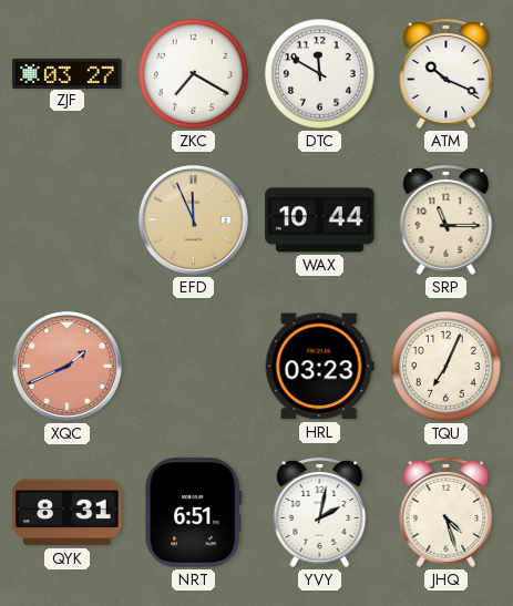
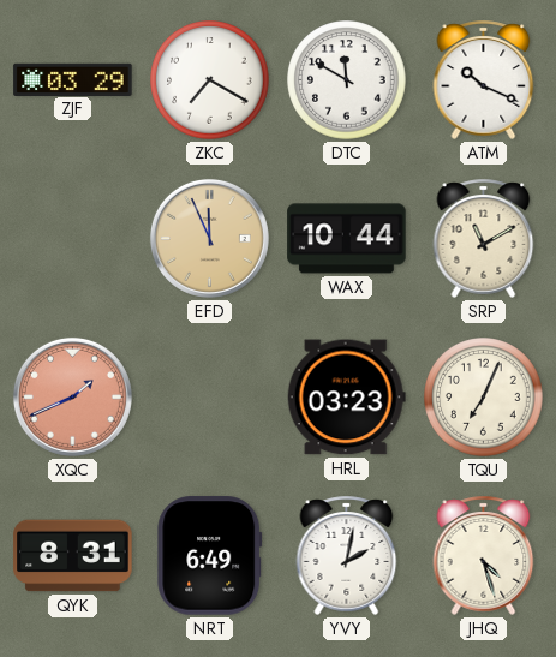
ZJF: 03:27 -> 03:29 (73, 79)
SRP: 11:15 -> 11:10 (484, 238)
NRT: 6:51 -> 6:49 (210, 556)
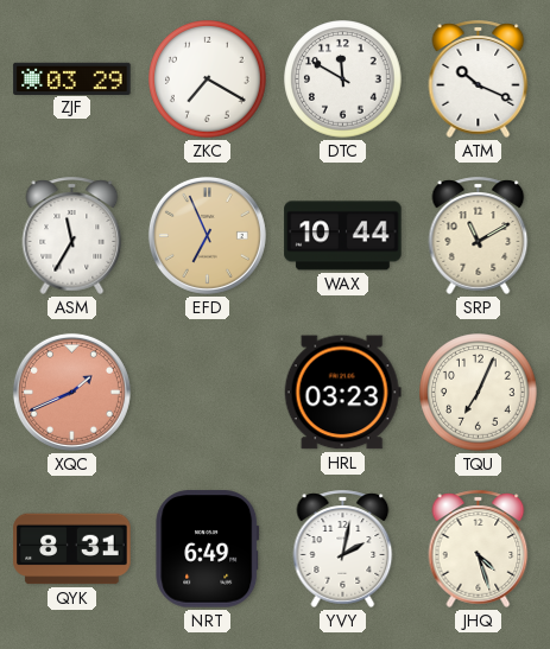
ASM: none -> 11:35 (72, 235)
EFD: 11:56 -> 6:56 (207, 235)
